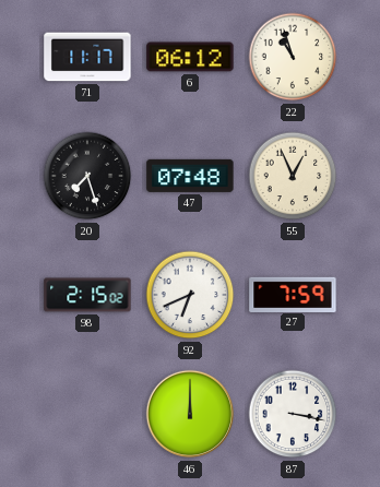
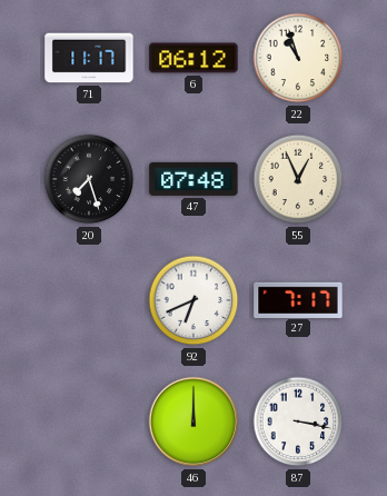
98: 2:15 -> none (87, 295)
27: 7:59 -> 7:17 (298, 299)
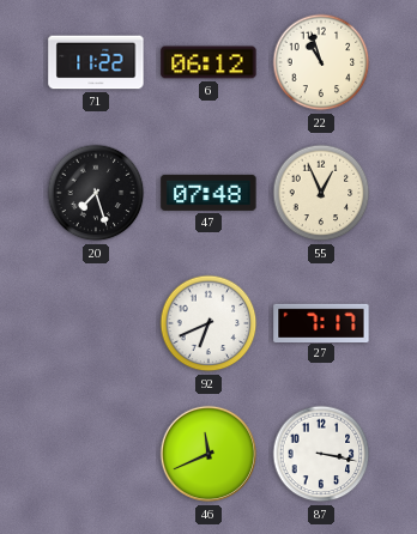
71: 11:17 -> 11:22 (96, 62)
46: 12:00 -> 11:41 (208, 454)
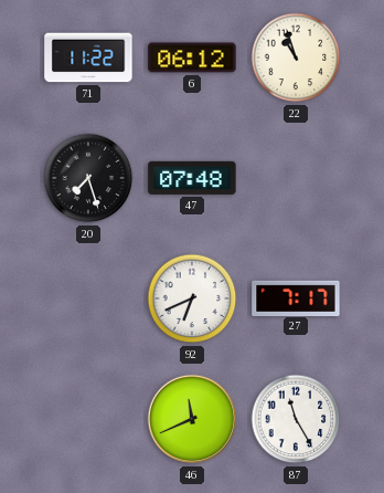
55: 12:56 -> none (321, 193)
87: 3:17 -> 11:25 (296, 419)
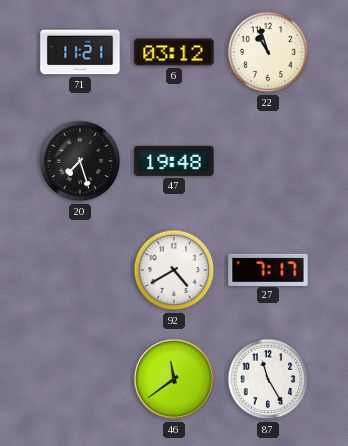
71: 11:22 -> 11:21 (80, 52)
6: 06:12 -> 03:12 (174, 52)
47: 07:48 -> 19:48 (174, 161)
92: 6:41 -> 4:40 (174, 270)
46: 11:41 -> 11:39 (174, 379)
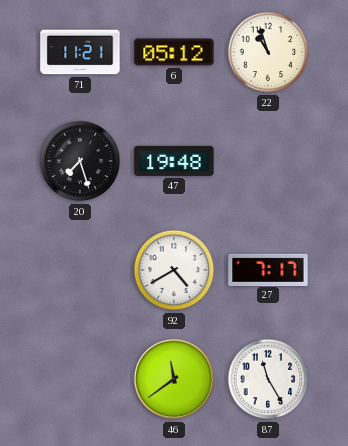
6: 03:12 -> 05:12 (174, 52)
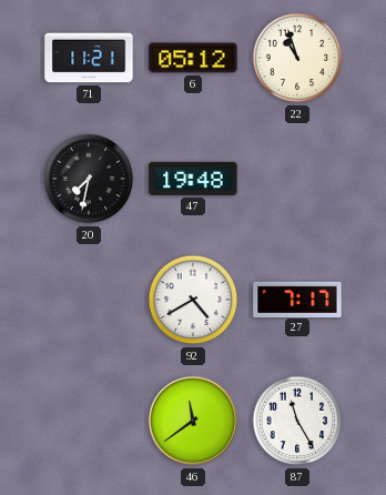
20: 7:27 -> 7:32 (89, 179)
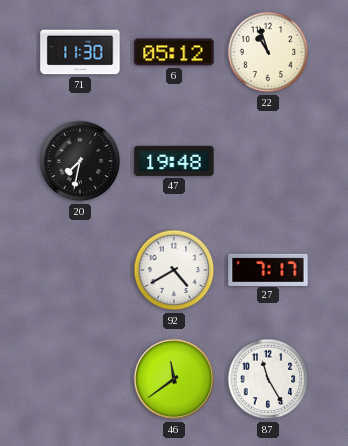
71: 11:21 -> 11:30 (80, 52)
